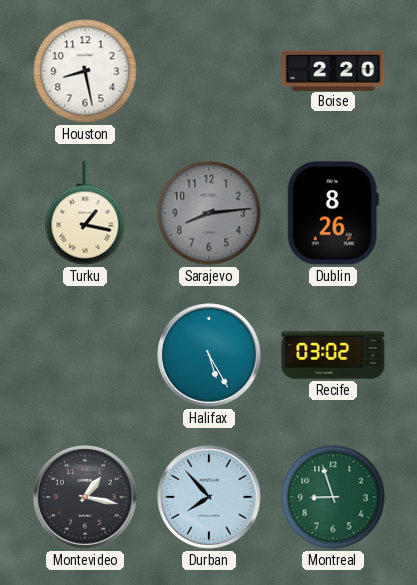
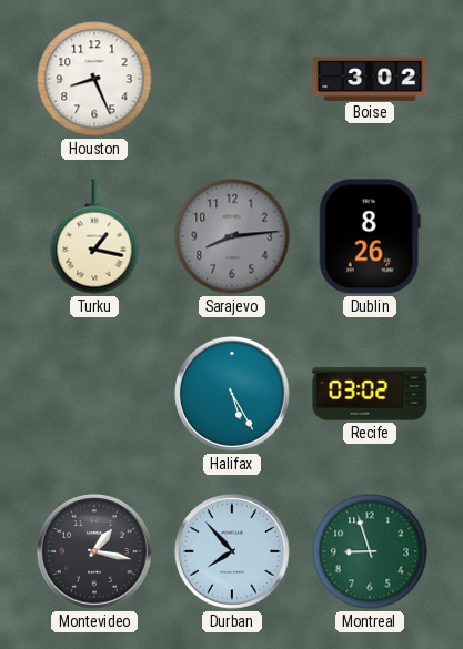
Houston: 8:28 -> 8:26 (94, 79)
Boise: 2:20 -> 3:02 (370, 78)
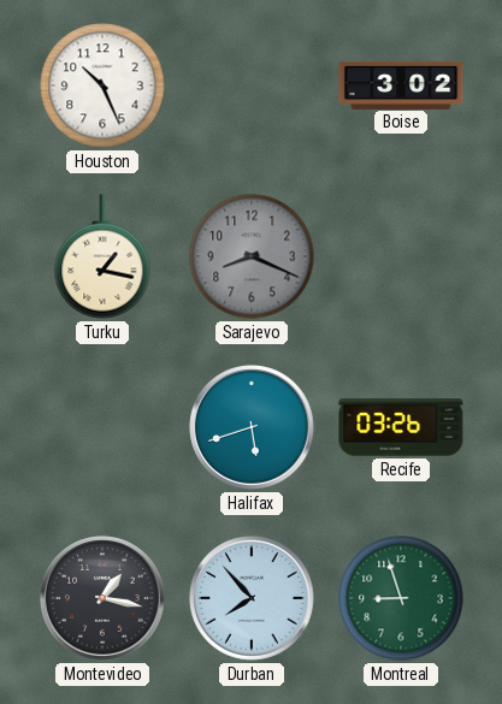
Houston: 8:26 -> 10:26 (102, 85)
Sarajevo: 8:14 -> 8:19 (252, 256)
Dublin: 8:26 -> none (370, 236)
Halifax: 5:25 -> 5:42 (252, 427)
Recife: 03:02 -> 03:26 (401, 427)
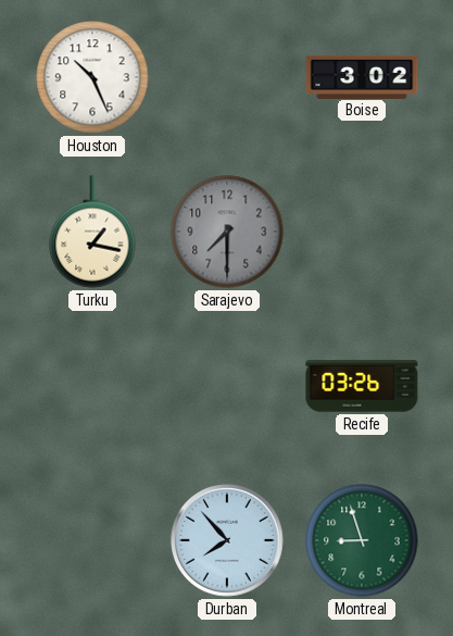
Sarajevo: 8:19 -> 7:30 (227, 232)
Halifax: 5:42 -> none (252, 427)
Montevideo: 1:17 -> none (102, 598)
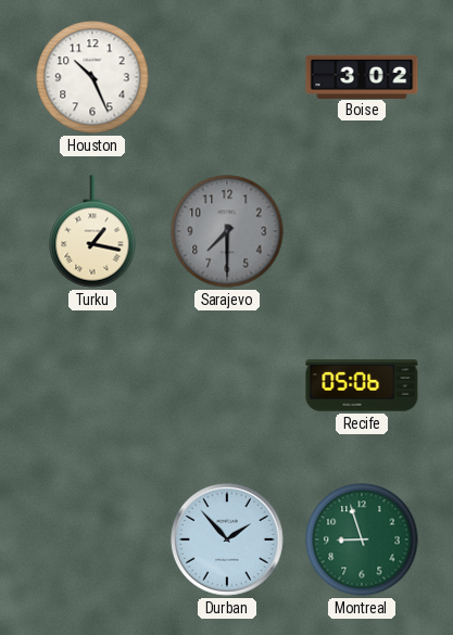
Recife: 03:26 -> 05:06 (362, 385)
Durban: 7:53 -> 1:53 (227, 539)
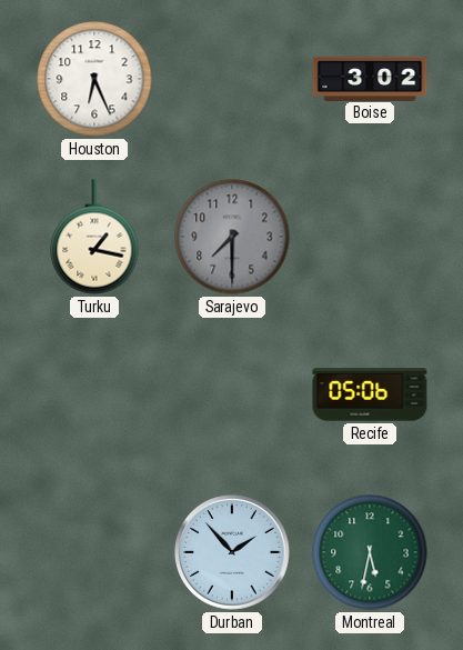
Houston: 10:26 -> 6:26 (94, 79)
Montreal: 8:57 -> 5:32 (370, 552)
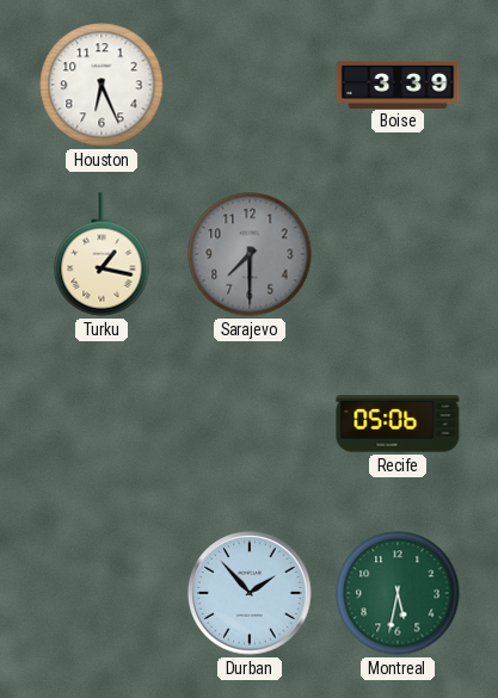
Boise: 3:02 -> 3:39 (398, 84)
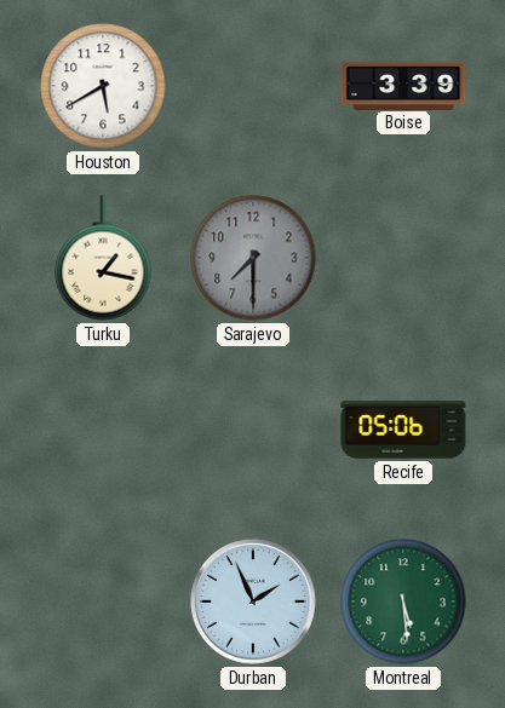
Houston: 6:26 -> 5:40 (103, 86)
Durban: 1:53 -> 1:56 (253, 601)
Montreal: 5:32 -> 5:29 (403, 601)
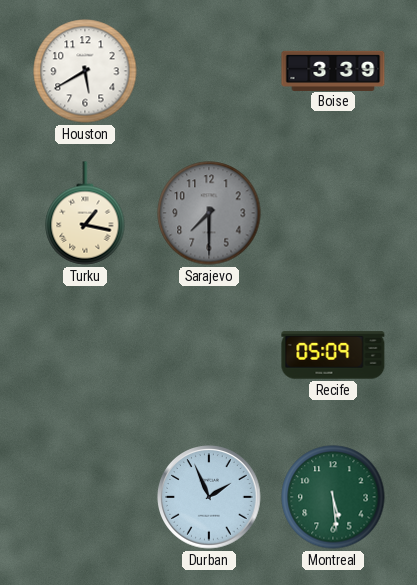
Recife: 05:06 -> 05:09 (333, 355)
